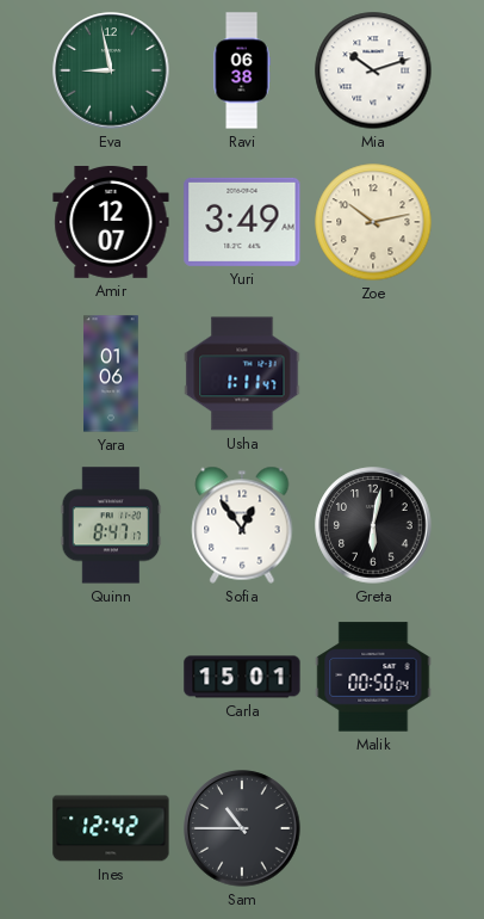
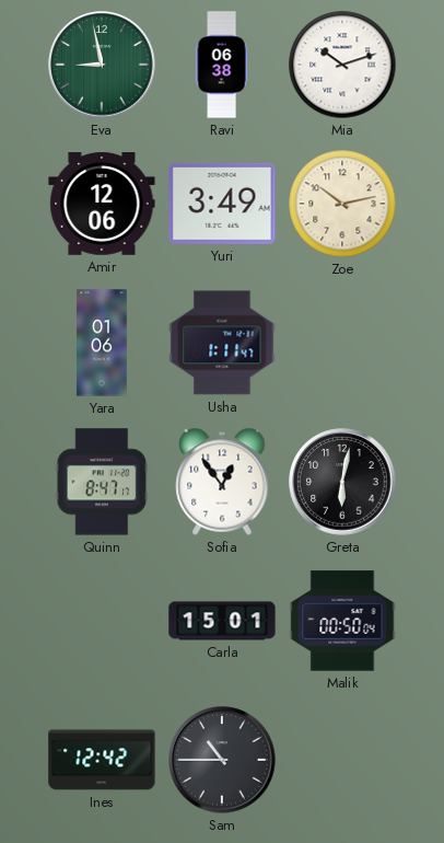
Amir: 12:07 -> 12:06 (102, 205)
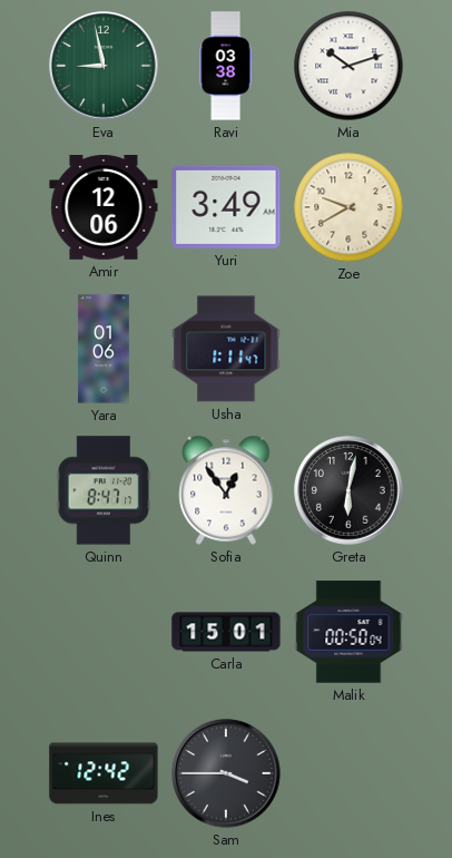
Ravi: 06:38 -> 03:38 (226, 66)
Zoe: 10:13 -> 9:40 (348, 207)
Sam: 10:45 -> 3:45 (226, 773)
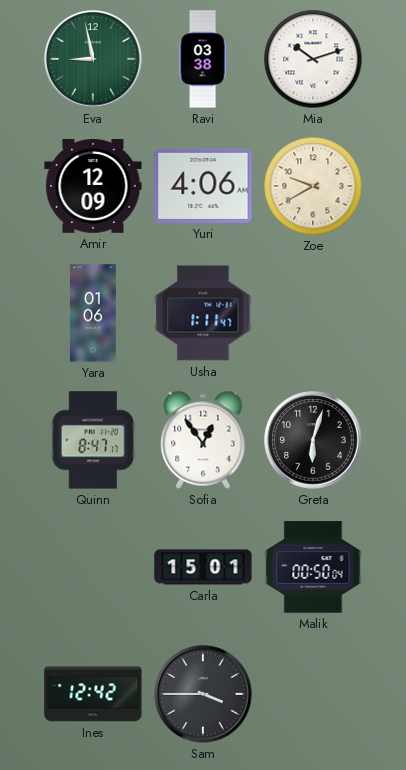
Amir: 12:06 -> 12:09 (93, 187)
Yuri: 3:49 -> 4:06 (203, 186)
Greta: 6:02 -> 6:03 (313, 440)
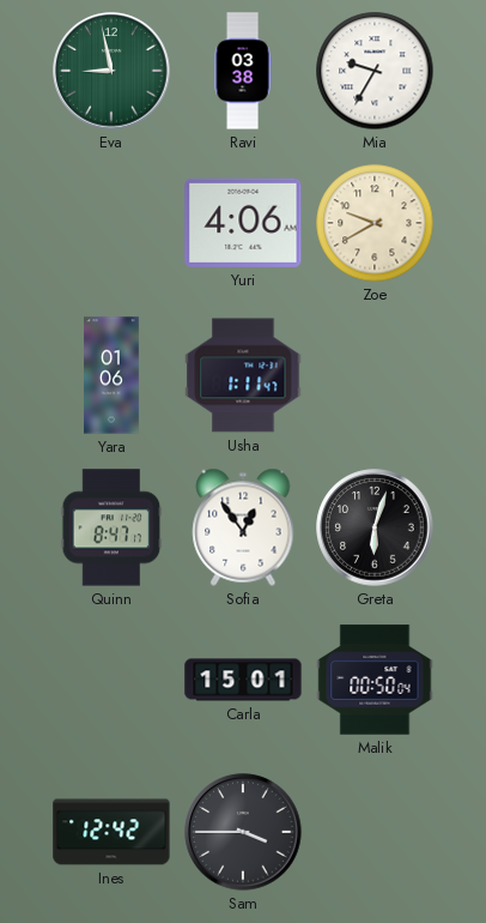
Mia: 10:12 -> 9:35 (375, 71)
Amir: 12:09 -> none (93, 187)
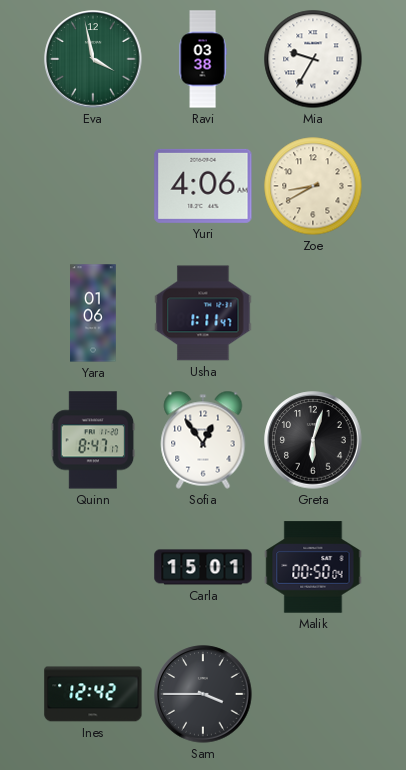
Eva: 8:58 -> 3:58 (93, 59)
Zoe: 9:40 -> 8:40 (313, 186)
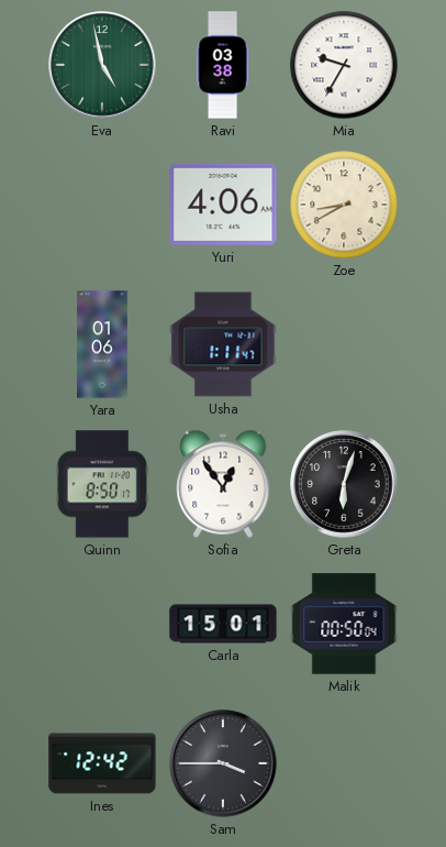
Eva: 3:58 -> 4:58 (102, 65)
Quinn: 8:47 -> 8:50 (102, 484)
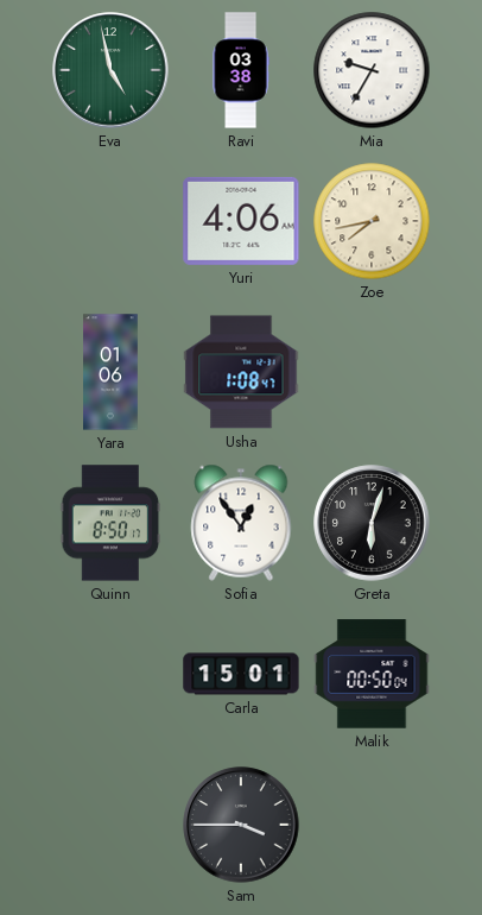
Zoe: 8:40 -> 7:43 (372, 221)
Usha: 1:11 -> 1:08 (241, 372)
Ines: 12:42 -> none (102, 763)
